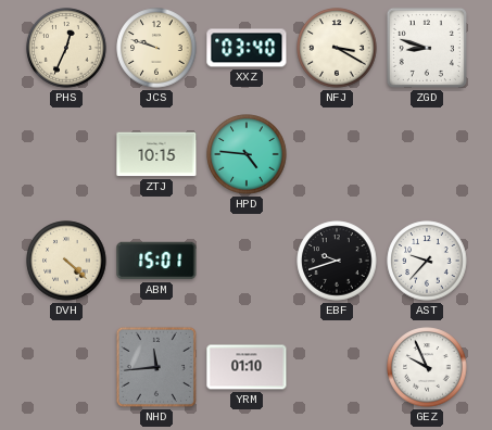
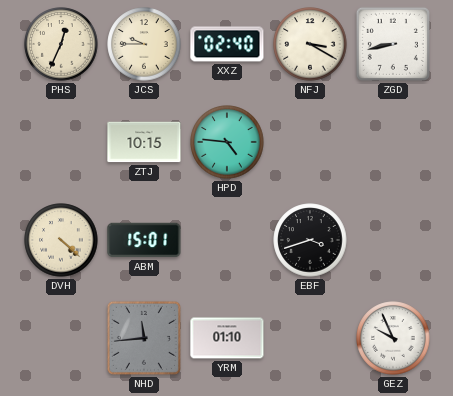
JCS: 9:48 -> 9:45 (144, 44)
XXZ: 03:40 -> 02:40 (227, 44)
ZGD: 8:48 -> 8:43 (393, 44)
EBF: 9:42 -> 3:42 (310, 240)
AST: 9:37 -> none (427, 261)
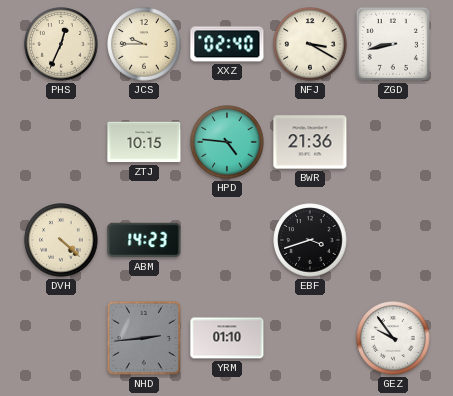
BWR: none -> 21:36 (310, 142)
ABM: 15:01 -> 14:23 (144, 240)
NHD: 11:44 -> 2:44 (144, 338)
GEZ: 9:56 -> 9:54 (393, 338)
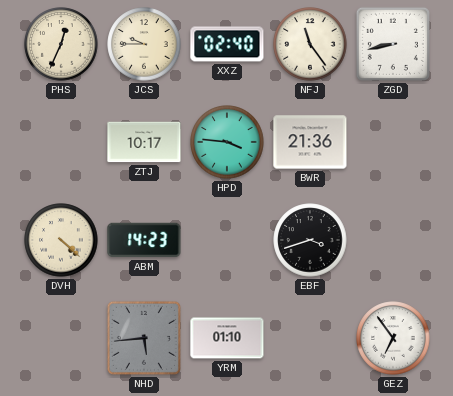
NFJ: 3:20 -> 11:24 (310, 44)
ZTJ: 10:15 -> 10:17 (144, 142)
HPD: 4:46 -> 3:46 (227, 142)
NHD: 2:44 -> 5:44 (144, 338)
GEZ: 9:54 -> 6:54 (393, 338)
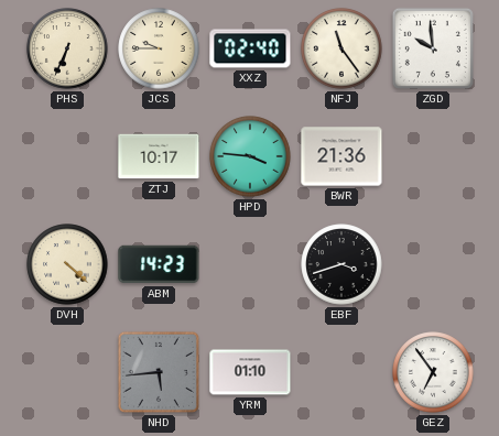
PHS: 12:34 -> 6:34 (67, 48)
ZGD: 8:43 -> 9:59 (433, 48)
